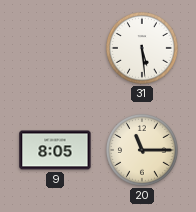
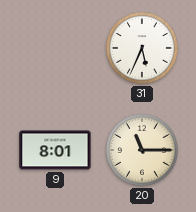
31: 5:29 -> 5:34 (143, 49)
9: 8:05 -> 8:01 (55, 150)
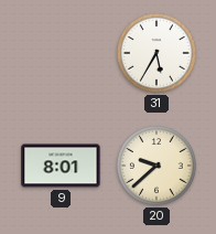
31: 5:34 -> 5:35 (158, 54)
20: 11:15 -> 9:38 (158, 167)
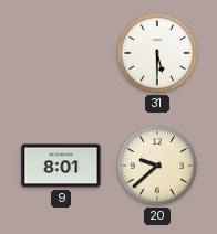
31: 5:35 -> 5:30 (158, 54)
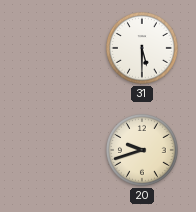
9: 8:01 -> none (61, 166)
20: 9:38 -> 9:42 (143, 151)
